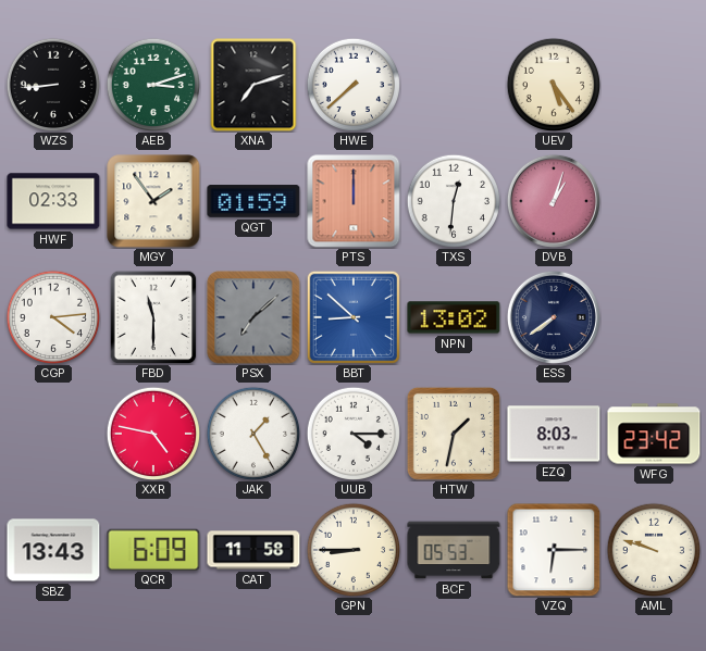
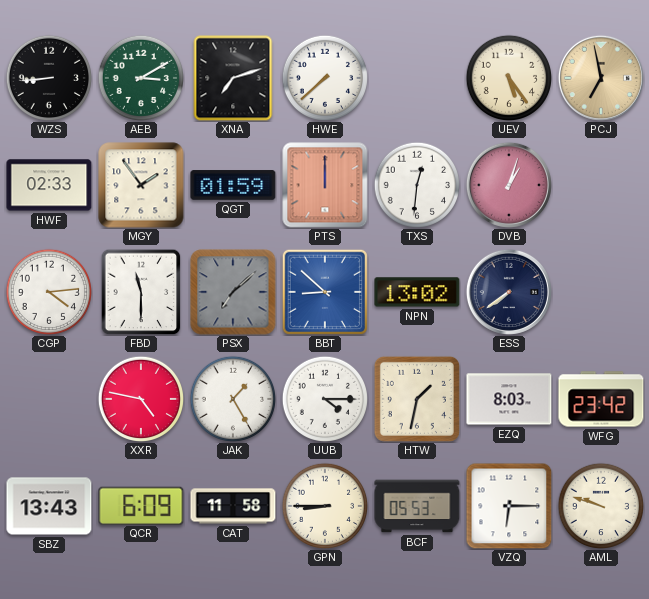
AEB: 3:12 -> 3:10 (140, 77)
PCJ: none -> 6:58 (601, 78)
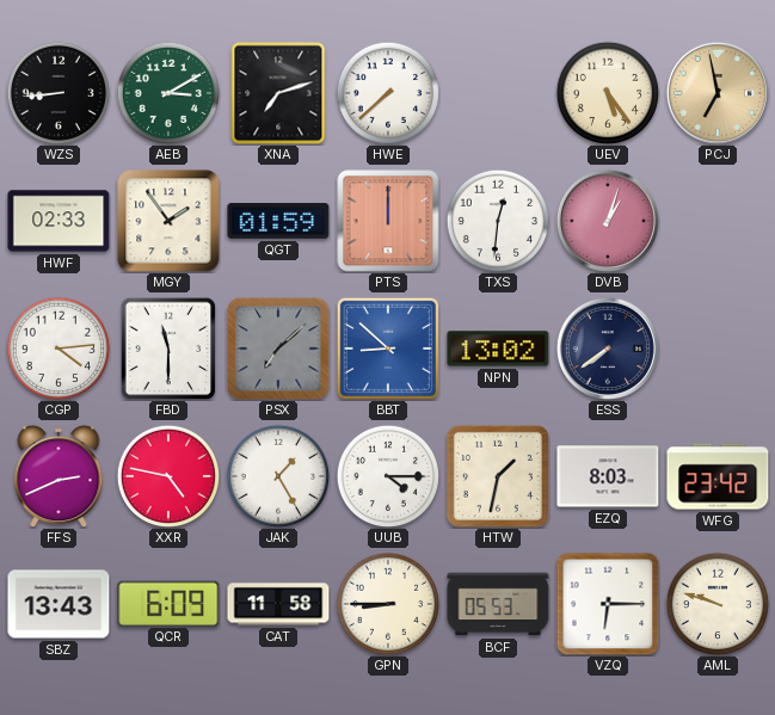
FFS: none -> 2:41 (59, 476)
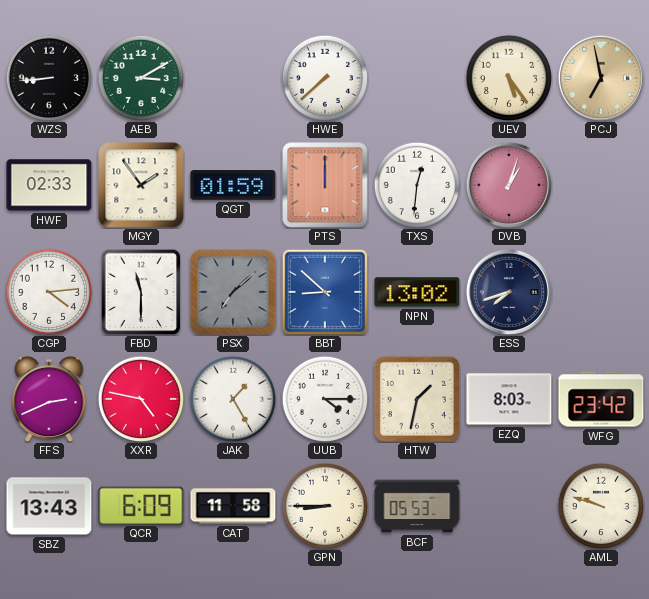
XNA: 7:12 -> none (278, 93)
ESS: 7:39 -> 7:42 (509, 292)
VZQ: 6:15 -> none (608, 604)
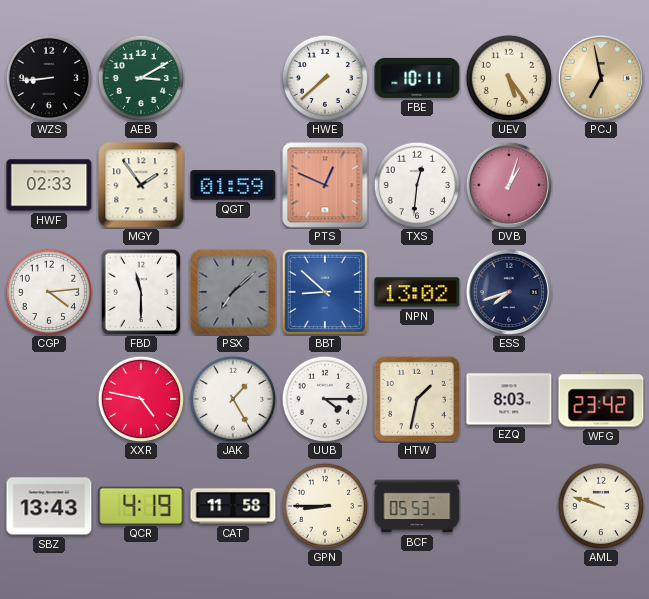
FBE: none -> 10:11 (417, 78)
PTS: 12:00 -> 12:49 (325, 185)
FFS: 2:41 -> none (49, 399)
QCR: 6:09 -> 4:19 (141, 505)
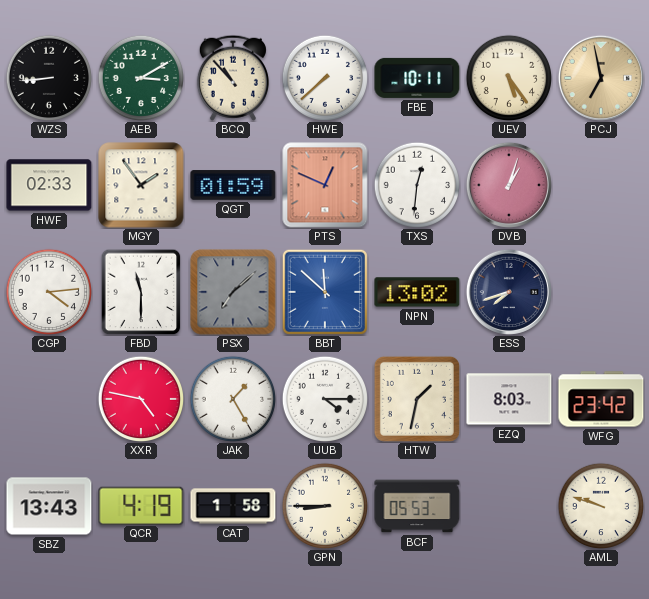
BCQ: none -> 10:53 (233, 78)
BBT: 8:52 -> 11:52 (325, 292)
CAT: 11:58 -> 1:58 (233, 506)
